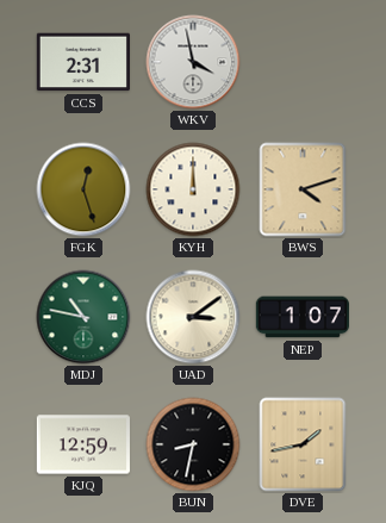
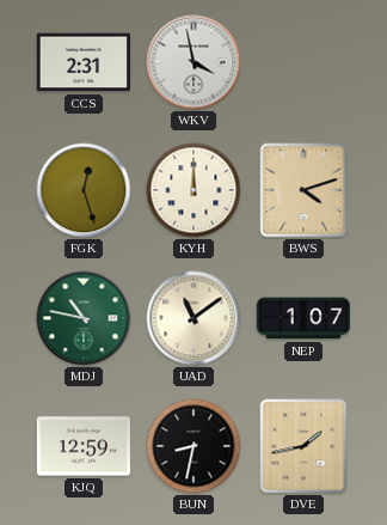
UAD: 3:09 -> 11:09 (193, 318)
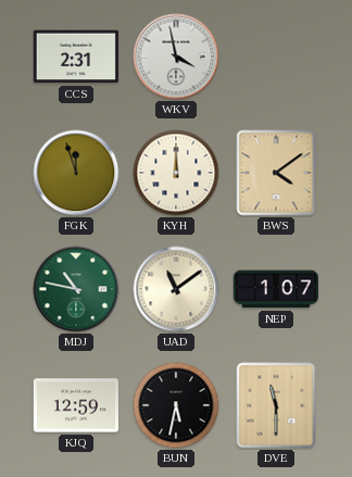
FGK: 12:27 -> 11:57 (76, 173)
BWS: 4:12 -> 4:09 (276, 173)
BUN: 8:32 -> 5:32 (176, 405)
DVE: 1:43 -> 11:30 (276, 405)
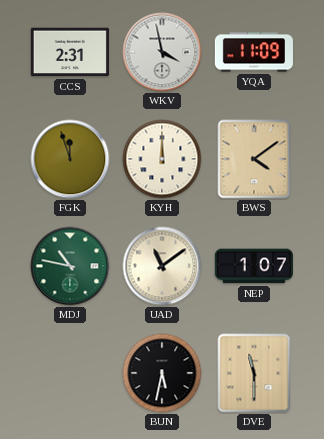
YQA: none -> 11:09 (254, 52)
KJQ: 12:59 -> none (76, 405)
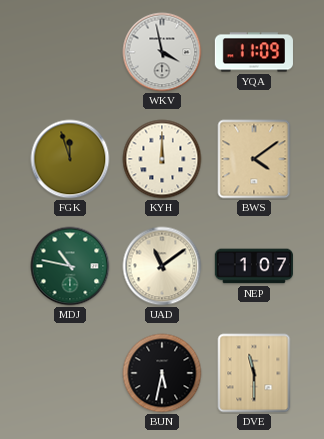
CCS: 2:31 -> none (70, 52)
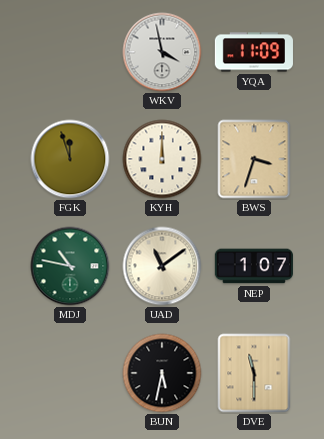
BWS: 4:09 -> 3:33 (254, 159)
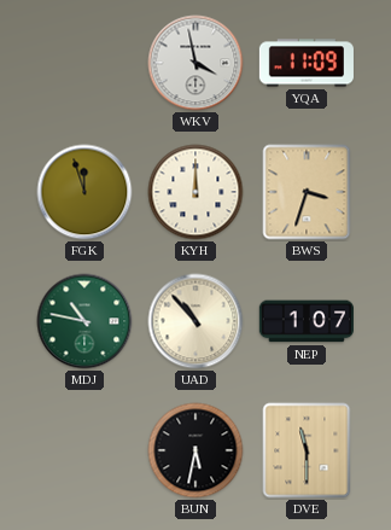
UAD: 11:09 -> 10:53 (195, 321)
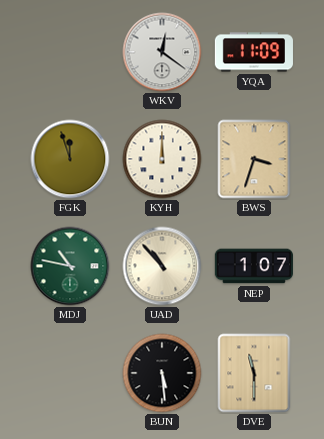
WKV: 3:58 -> 12:21 (162, 52)
BUN: 5:32 -> 5:29 (162, 373)
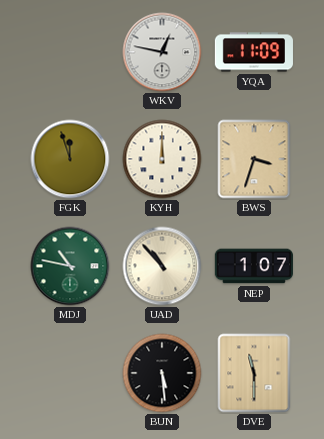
WKV: 12:21 -> 12:47 (162, 52)
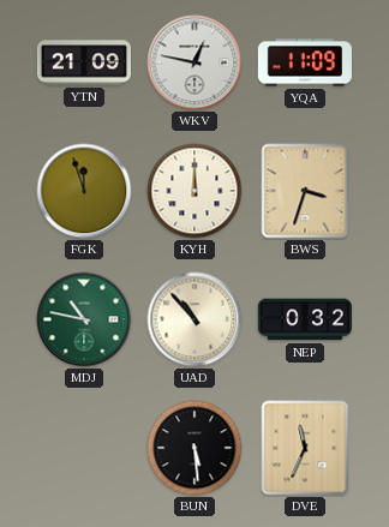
YTN: none -> 21:09 (83, 62)
NEP: 1:07 -> 0:32 (305, 319)
DVE: 11:30 -> 11:34 (305, 448)
